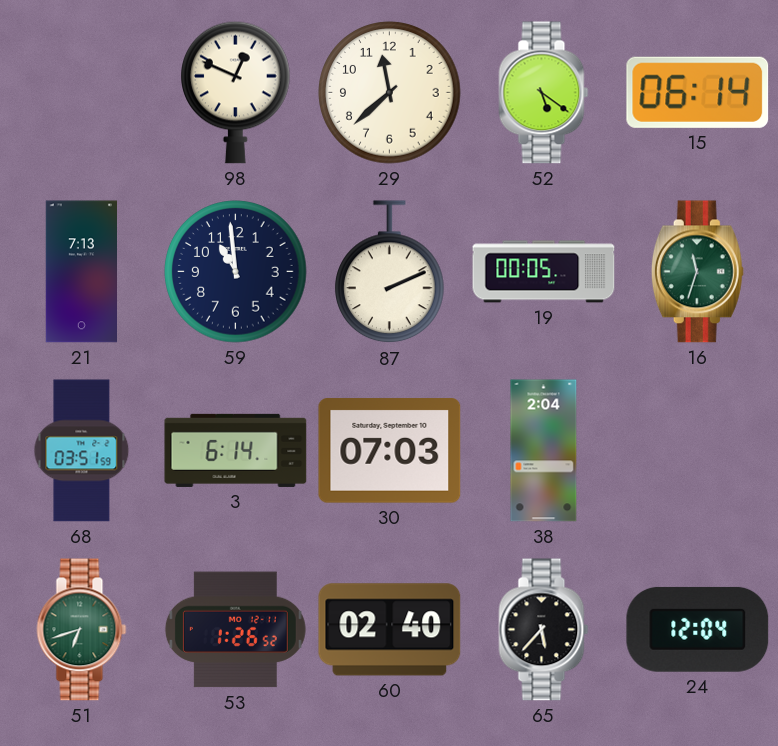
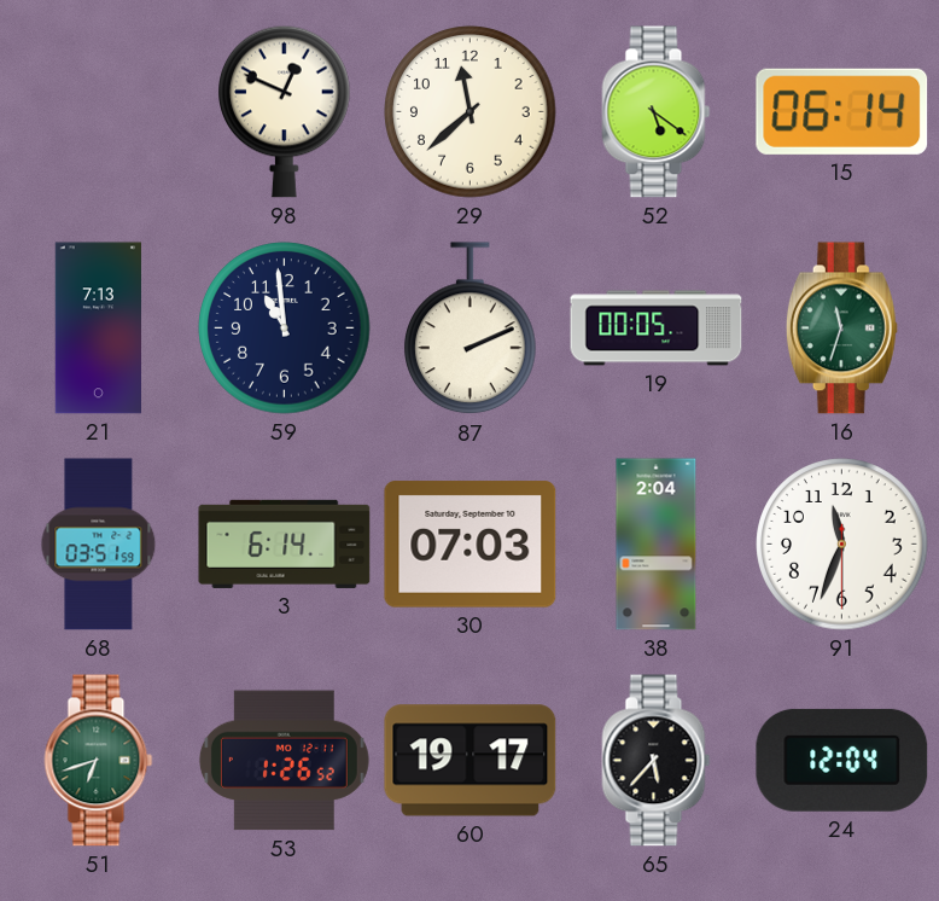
91: none -> 11:33 (842, 545)
60: 02:40 -> 19:17 (471, 761)
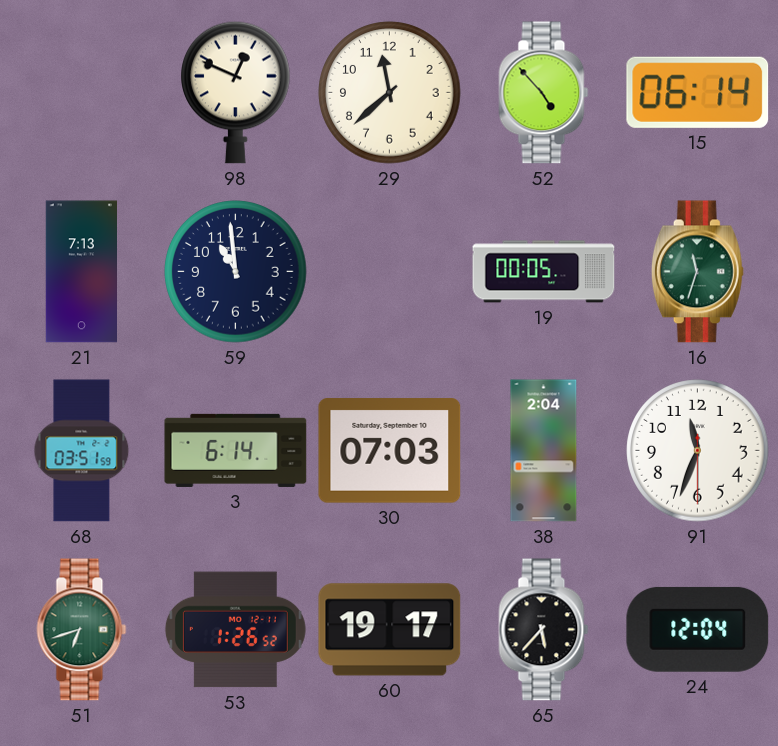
52: 5:21 -> 4:53 (544, 93)
87: 2:11 -> none (471, 329)
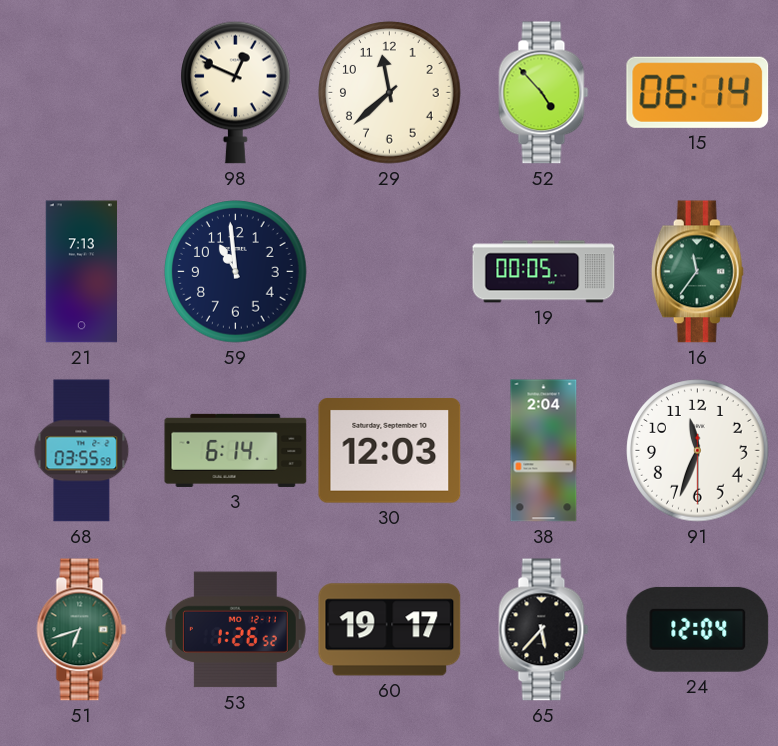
16: 11:33 -> 11:36 (697, 272)
68: 03:51 -> 03:55 (82, 451)
30: 07:03 -> 12:03 (390, 451)
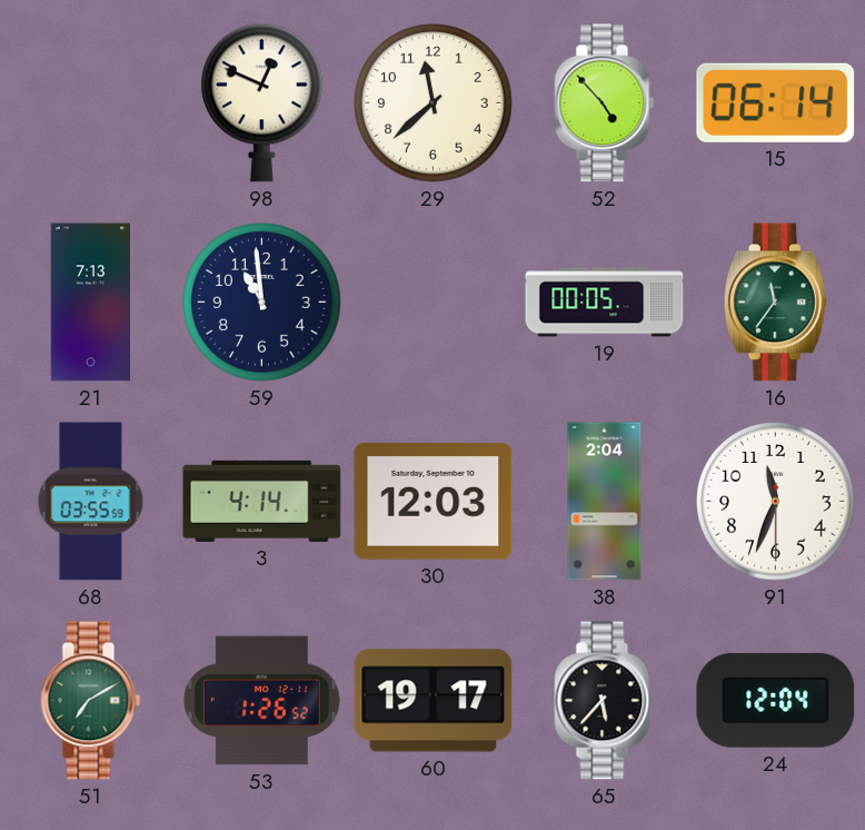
3: 6:14 -> 4:14 (262, 501)
51: 6:42 -> 7:10 (91, 701)
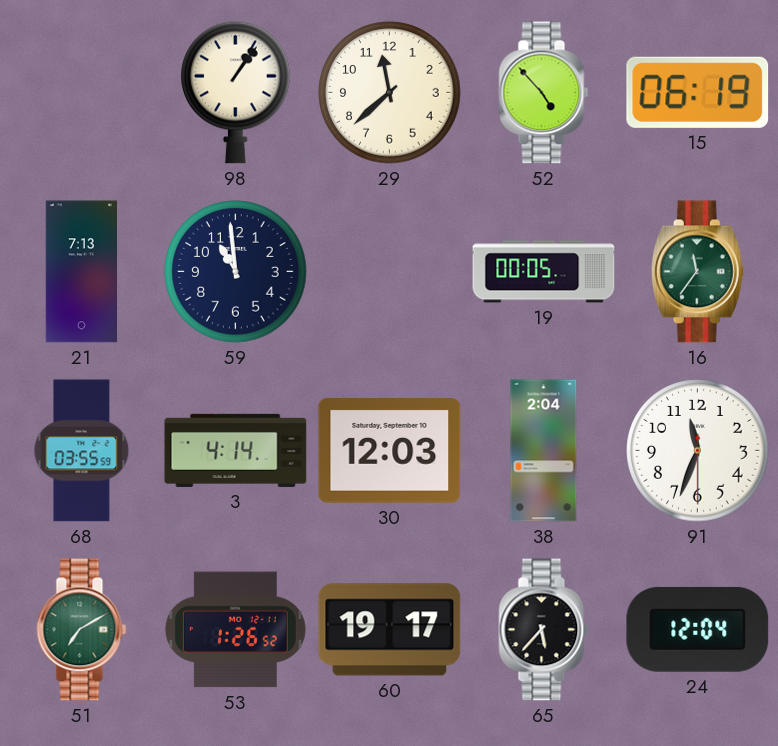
98: 12:49 -> 1:06 (236, 92)
15: 06:14 -> 06:19 (698, 92)
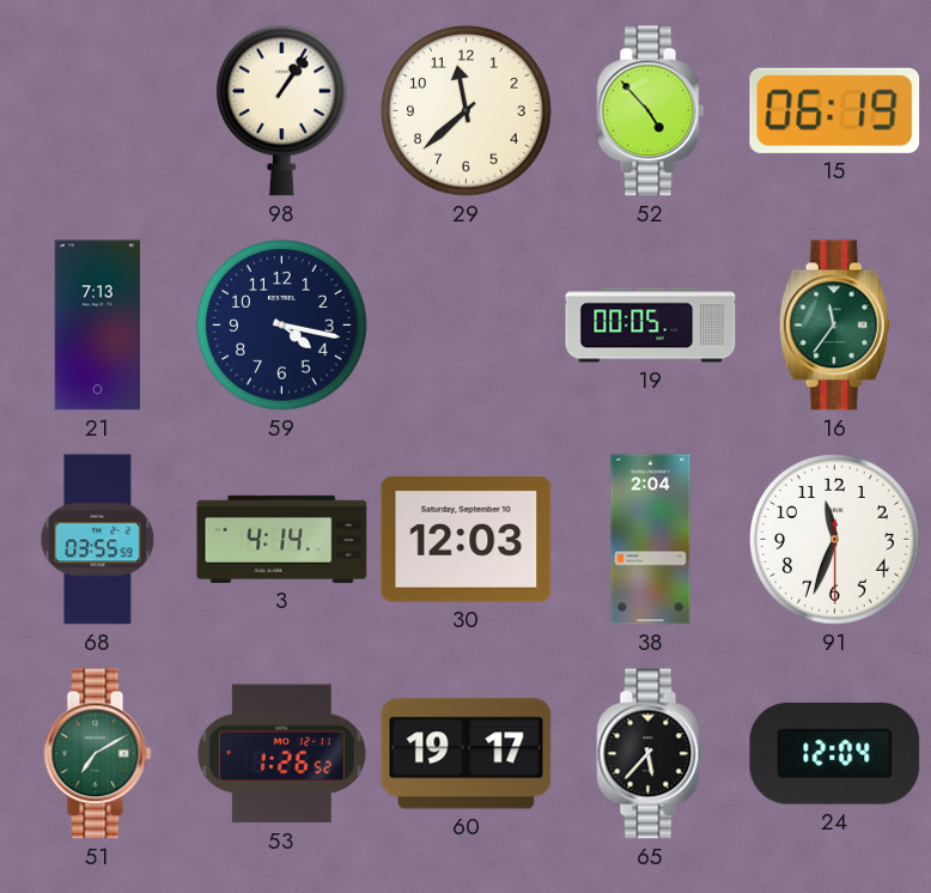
59: 10:59 -> 4:17 (282, 326)
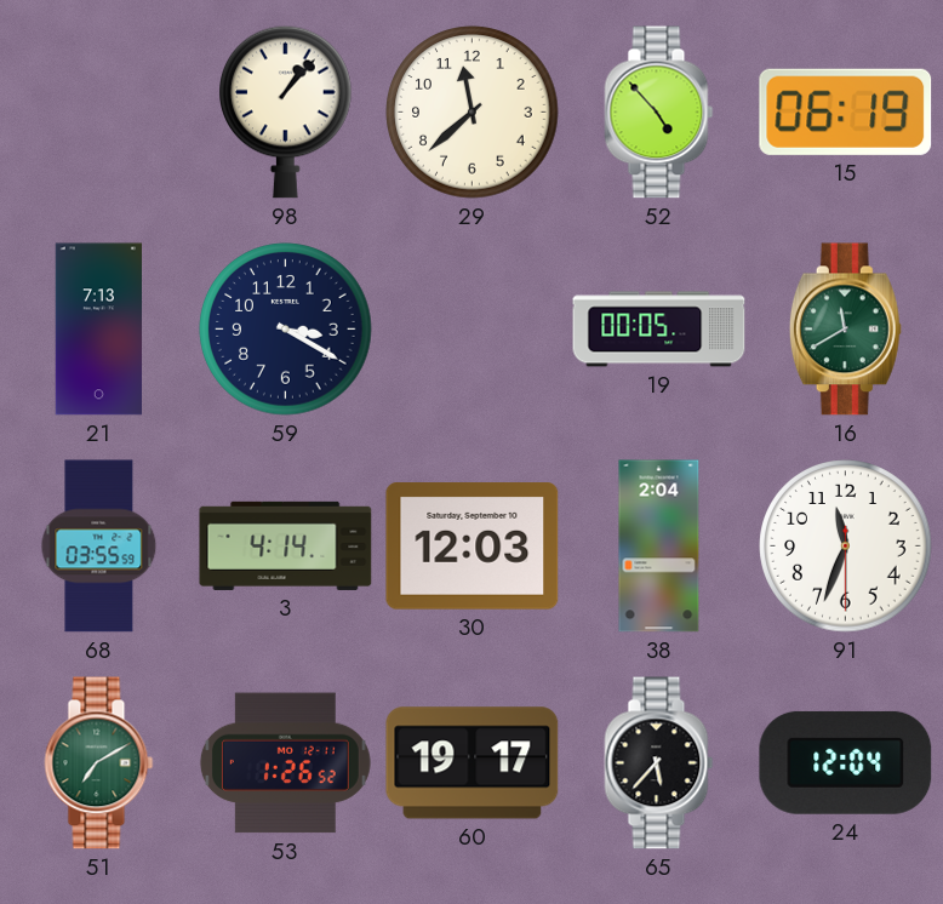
98: 1:06 -> 1:07 (286, 111)
59: 4:17 -> 3:20 (286, 330)
16: 11:36 -> 11:40 (845, 330)
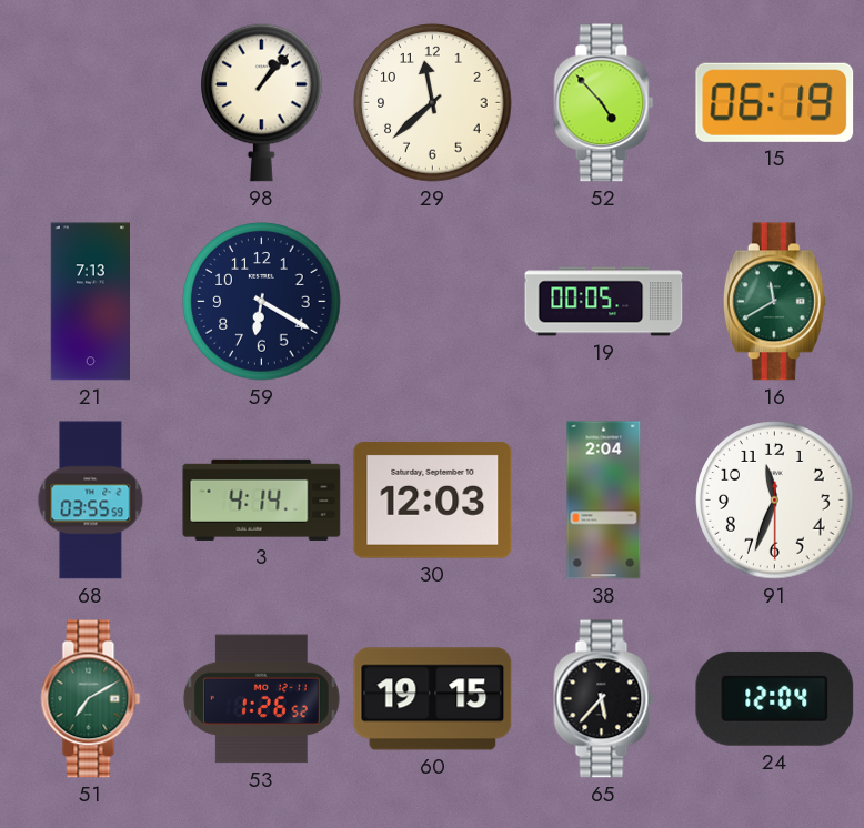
59: 3:20 -> 6:20 (262, 302)
60: 19:17 -> 19:15 (433, 699)
